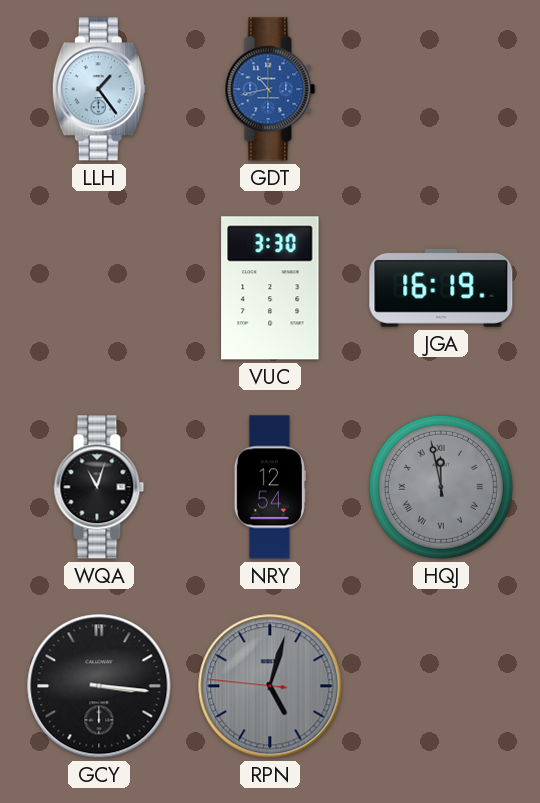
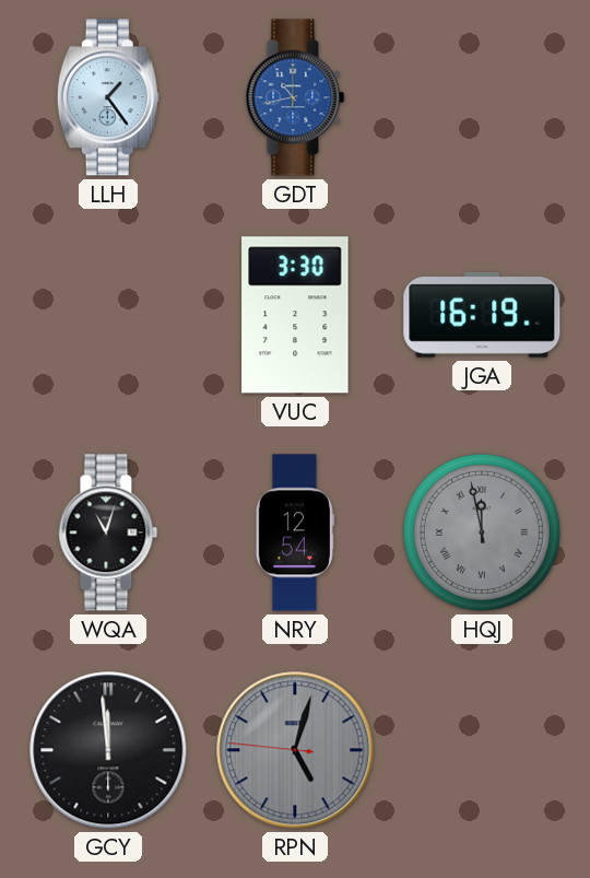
GCY: 3:16 -> 11:59 (108, 750)
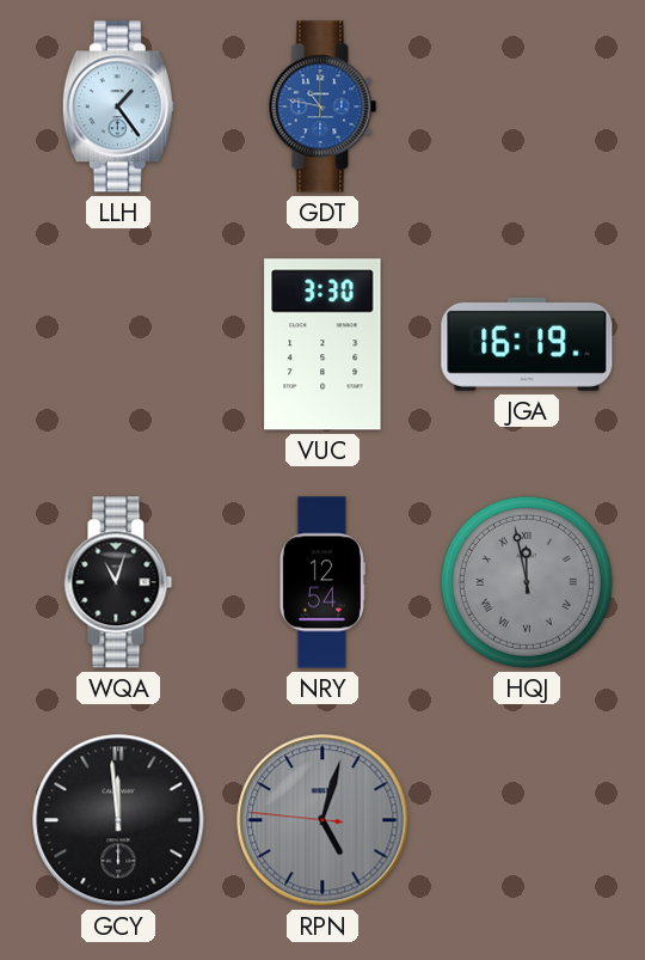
GDT: 10:43 -> 10:47 (322, 106)
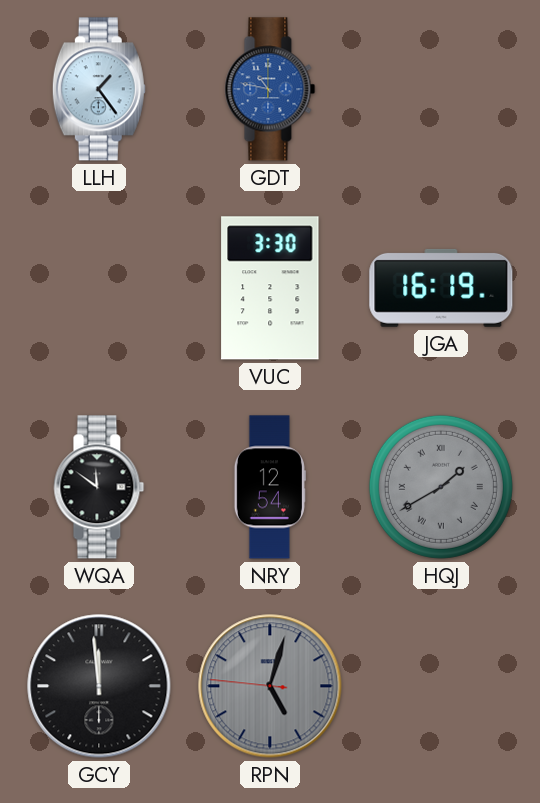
WQA: 11:03 -> 11:51 (99, 487)
HQJ: 11:58 -> 1:40 (441, 487)
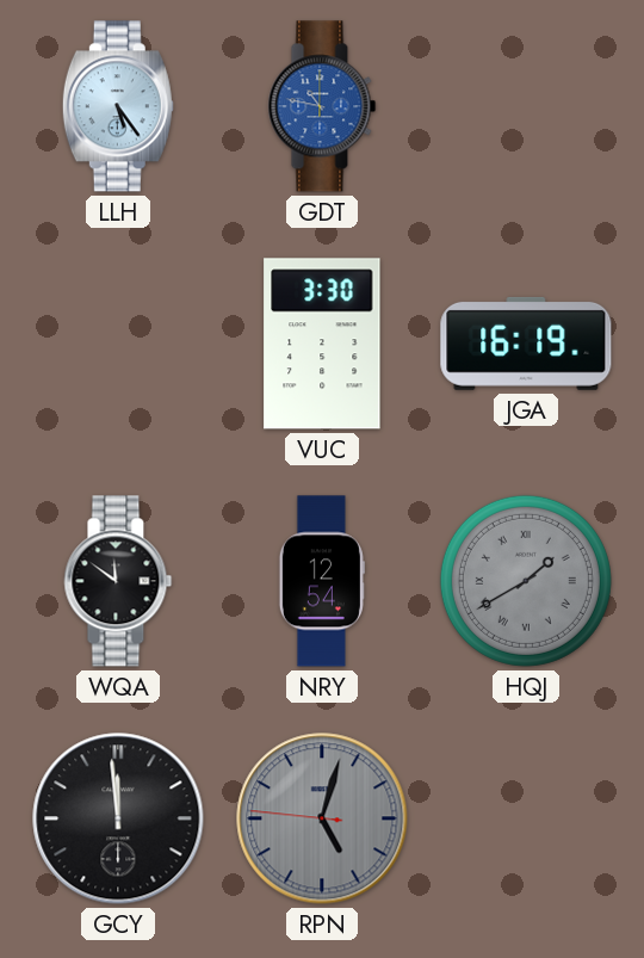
LLH: 1:24 -> 5:24 (118, 106)
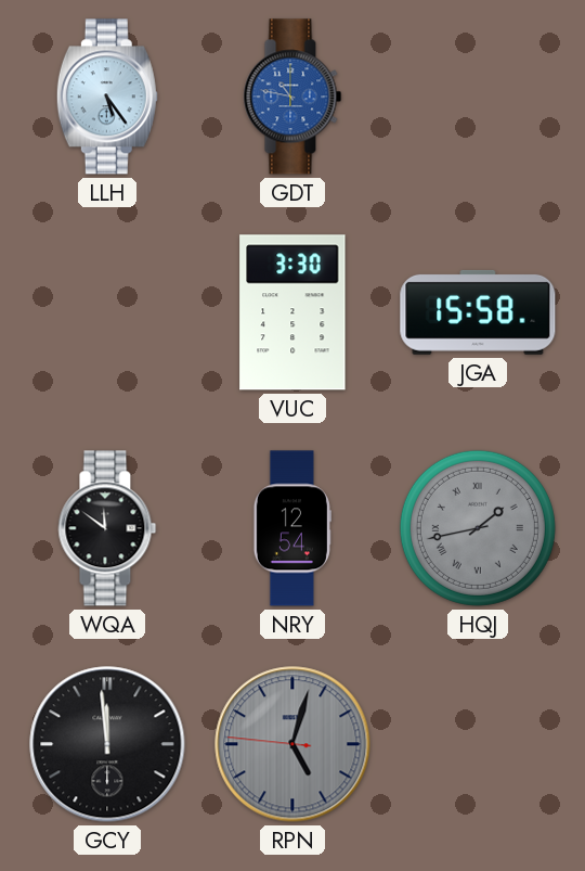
JGA: 16:19 -> 15:58 (478, 312)
HQJ: 1:40 -> 1:43 (478, 528)
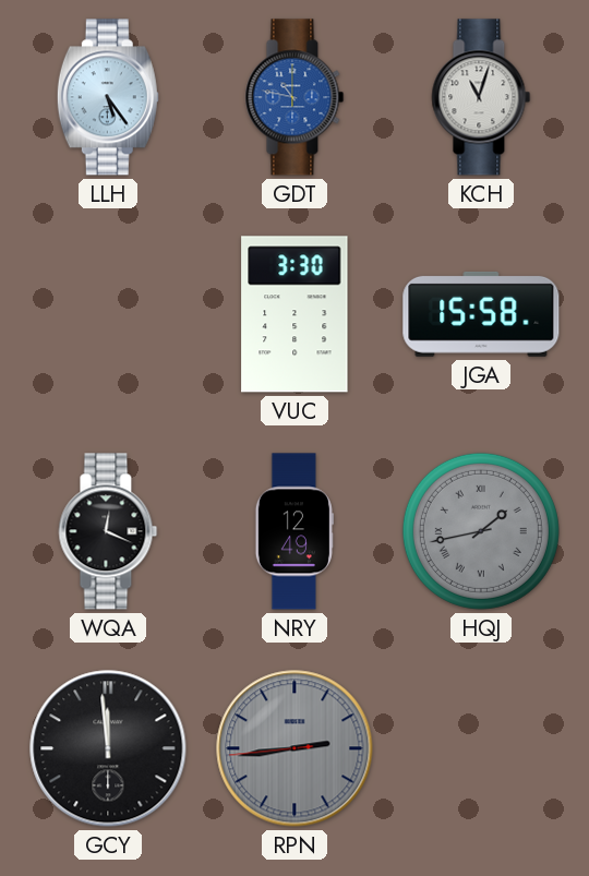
KCH: none -> 11:03 (481, 97)
WQA: 11:51 -> 12:19 (108, 531)
NRY: 12:54 -> 12:49 (294, 531)
RPN: 5:02 -> 2:43 (294, 748)
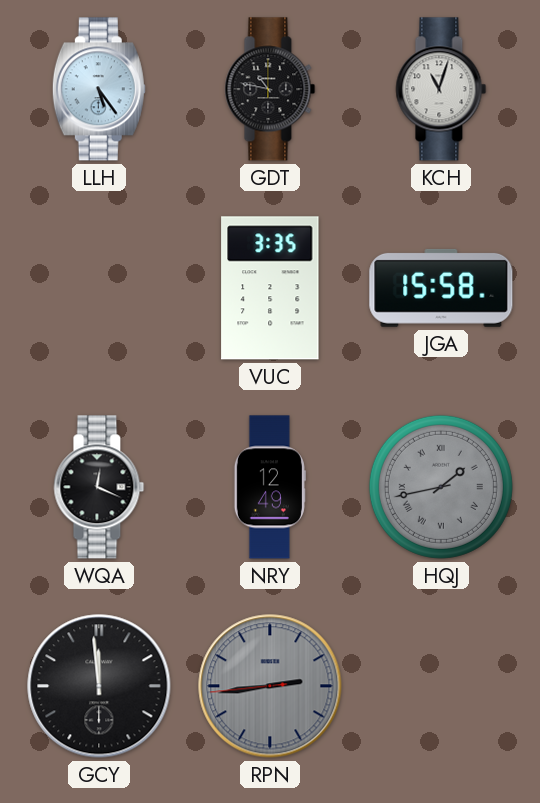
GDT dial: blue -> black (270, 89)
VUC: 3:30 -> 3:35 (270, 288)
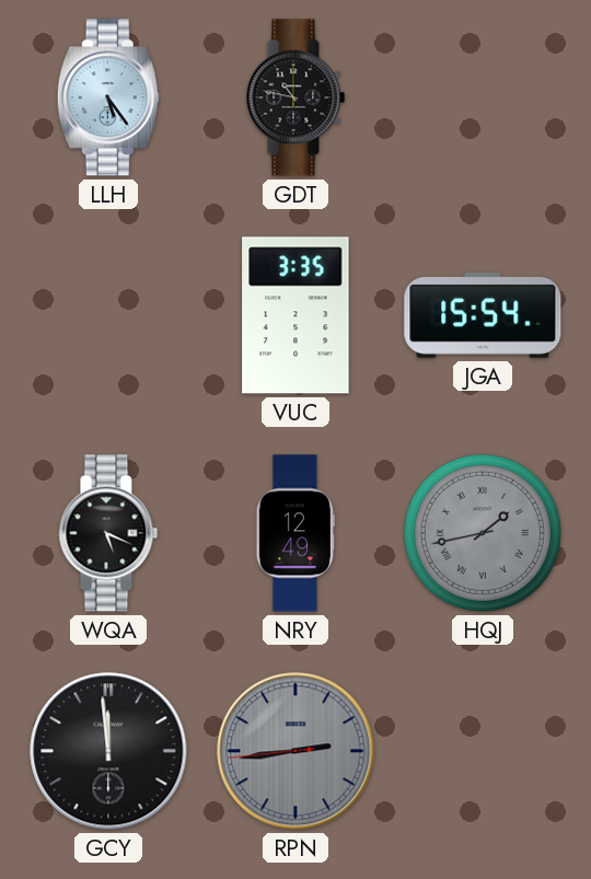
KCH: 11:03 -> none (441, 89)
JGA: 15:58 -> 15:54 (483, 315)
WQA: 12:19 -> 5:19 (108, 533)
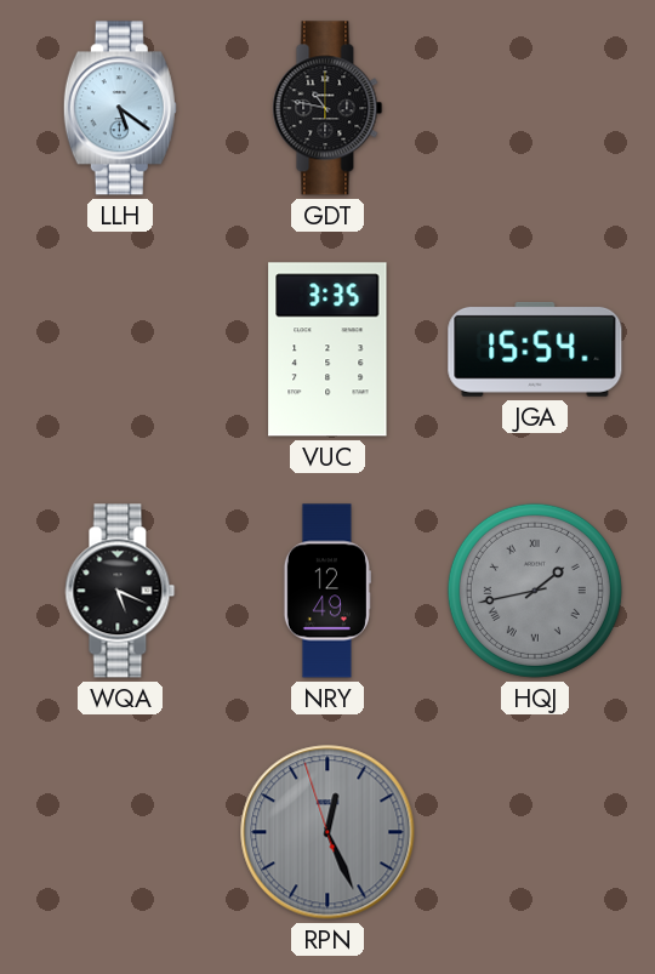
LLH: 5:24 -> 5:21 (120, 108)
GCY: 11:59 -> none (108, 751)
RPN: 2:43 -> 12:25 (327, 832)
